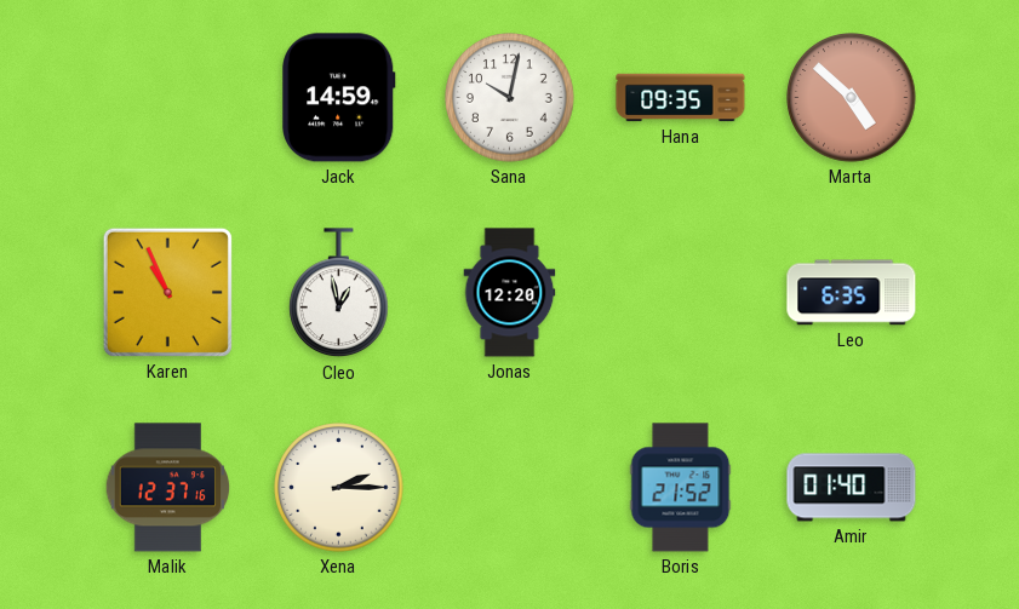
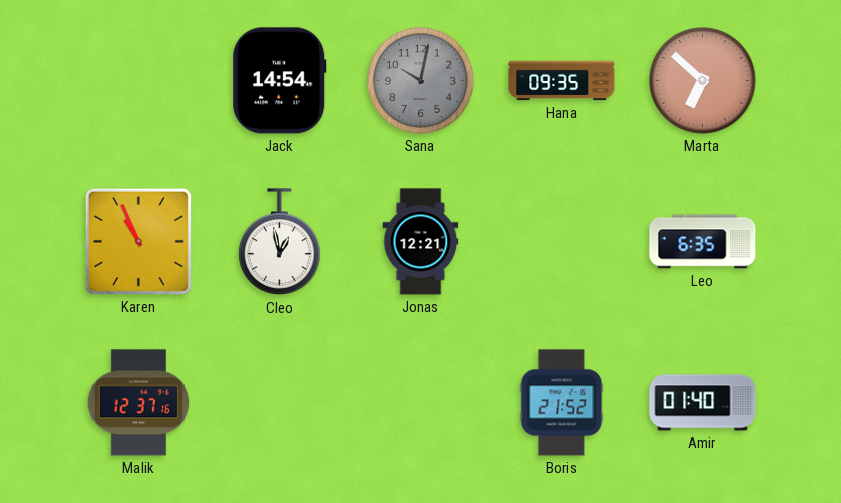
Jack: 14:59 -> 14:54 (280, 81)
Sana dial: white -> grey (421, 81)
Marta: 4:52 -> 6:52 (703, 81)
Jonas: 12:20 -> 12:21 (421, 242)
Xena: 2:15 -> none (339, 488)
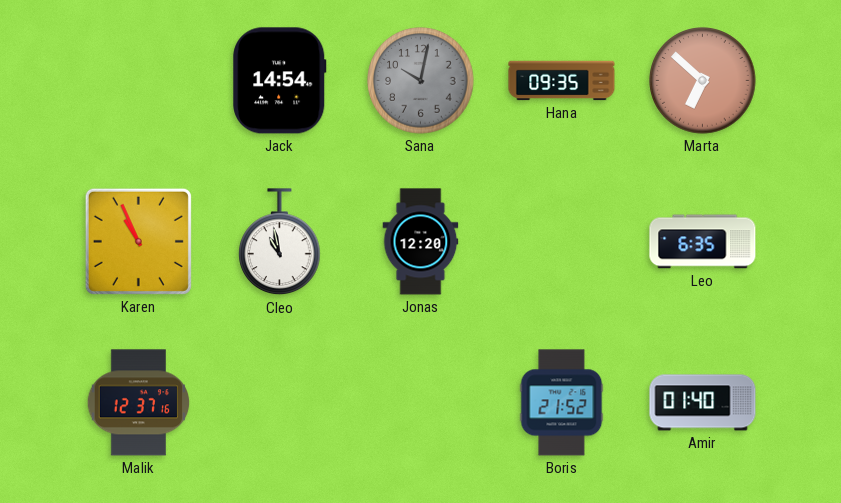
Cleo: 12:58 -> 10:58 (280, 242)
Jonas: 12:21 -> 12:20 (421, 242)
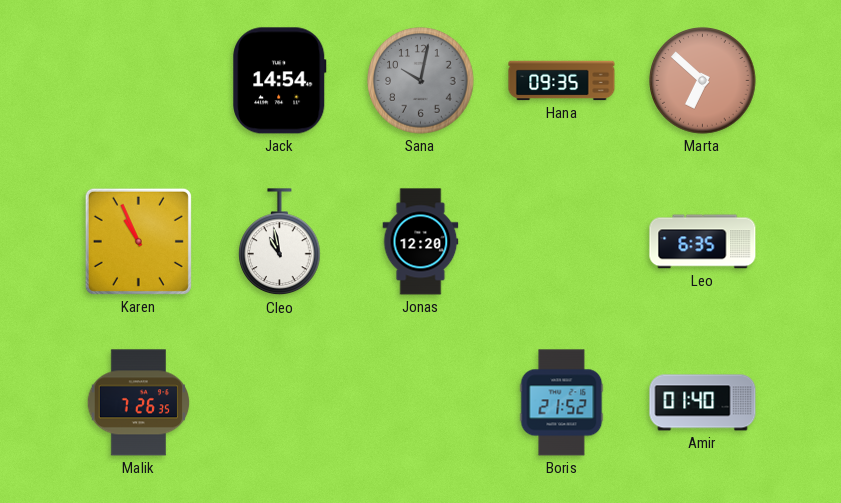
Malik: 12:37 -> 7:26 (139, 403)
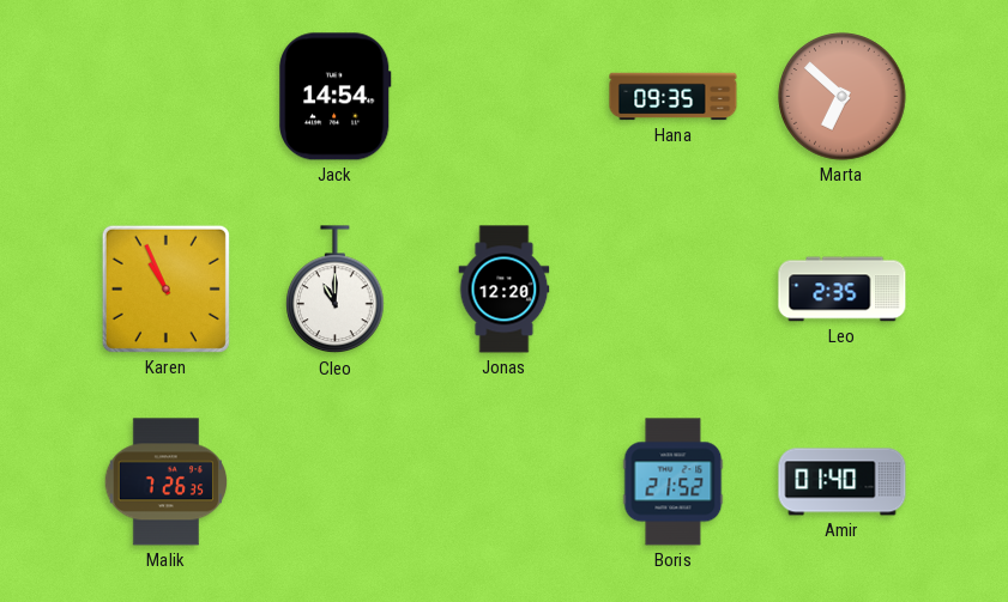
Sana: 10:02 -> none (421, 81)
Cleo: 10:58 -> 11:00 (336, 290)
Leo: 6:35 -> 2:35 (843, 290)
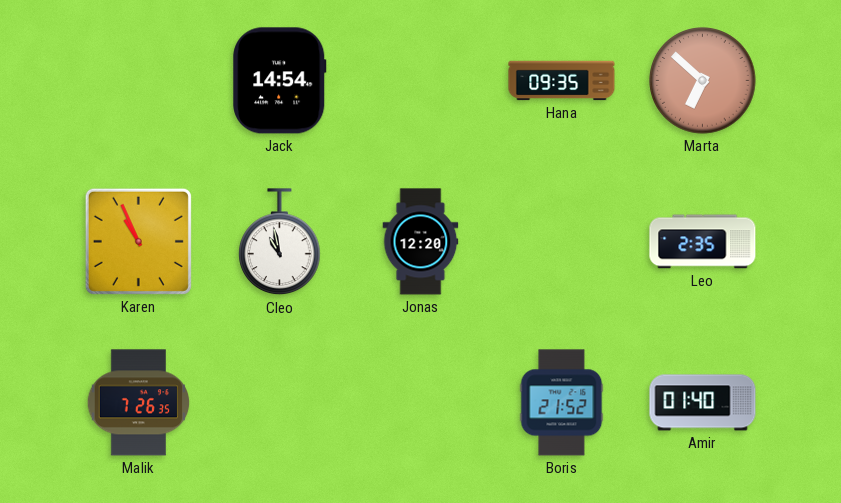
Cleo: 11:00 -> 10:58 (280, 242)
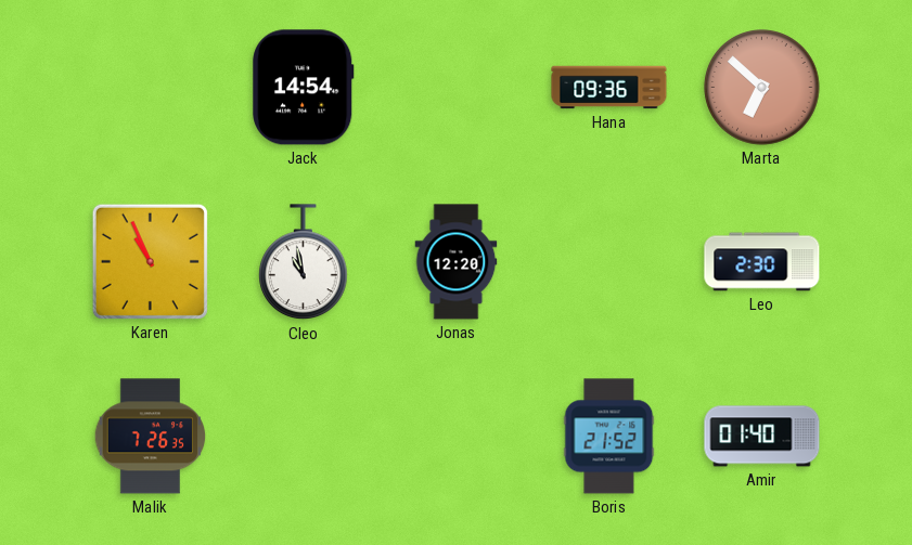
Hana: 09:35 -> 09:36 (609, 88)
Leo: 2:35 -> 2:30 (762, 262)
